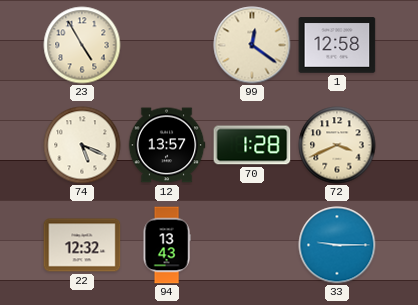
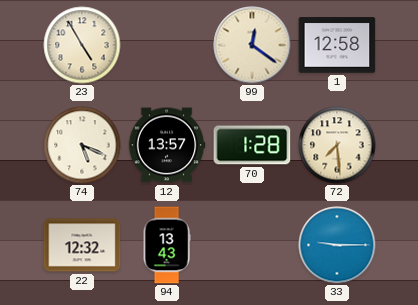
72: 3:41 -> 7:29 (337, 145)
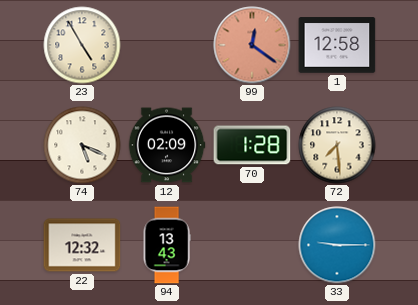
99 dial: cream -> salmon (252, 45)
12: 13:57 -> 02:09 (167, 145)
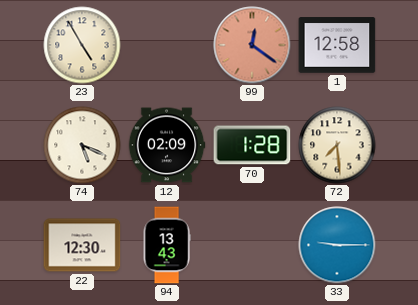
22: 12:32 -> 12:30 (82, 245)
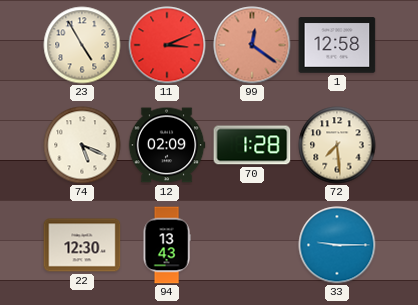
11: none -> 3:11 (167, 45)
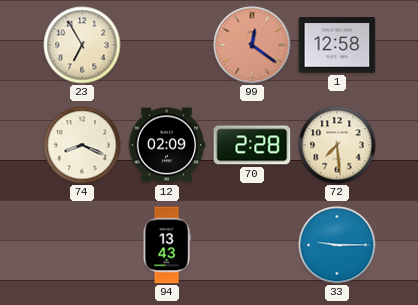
23: 4:55 -> 6:55 (82, 45)
11: 3:11 -> none (167, 45)
74: 5:19 -> 8:19 (82, 145)
70: 1:28 -> 2:28 (252, 145)
22: 12:30 -> none (82, 245)
